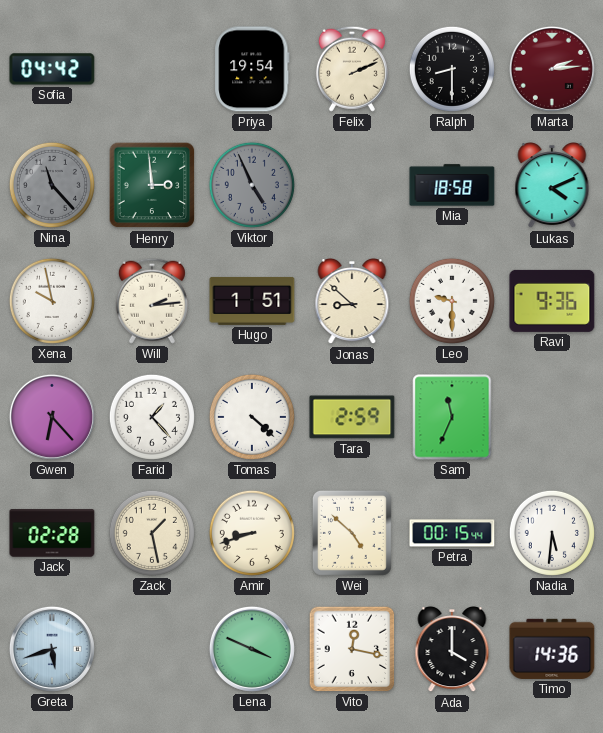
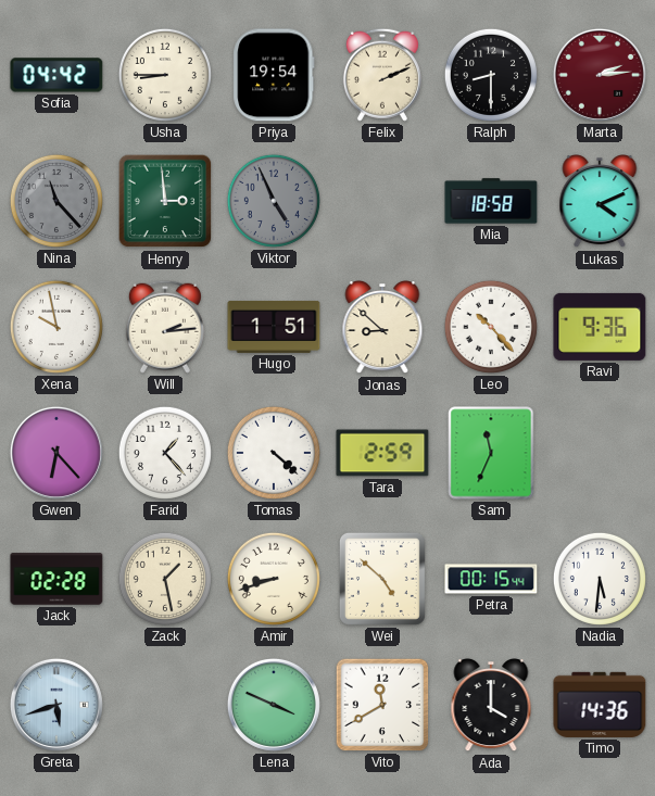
Usha: none -> 8:45 (165, 75)
Leo: 9:30 -> 10:23 (491, 327)
Vito: 12:17 -> 11:40 (382, 705)
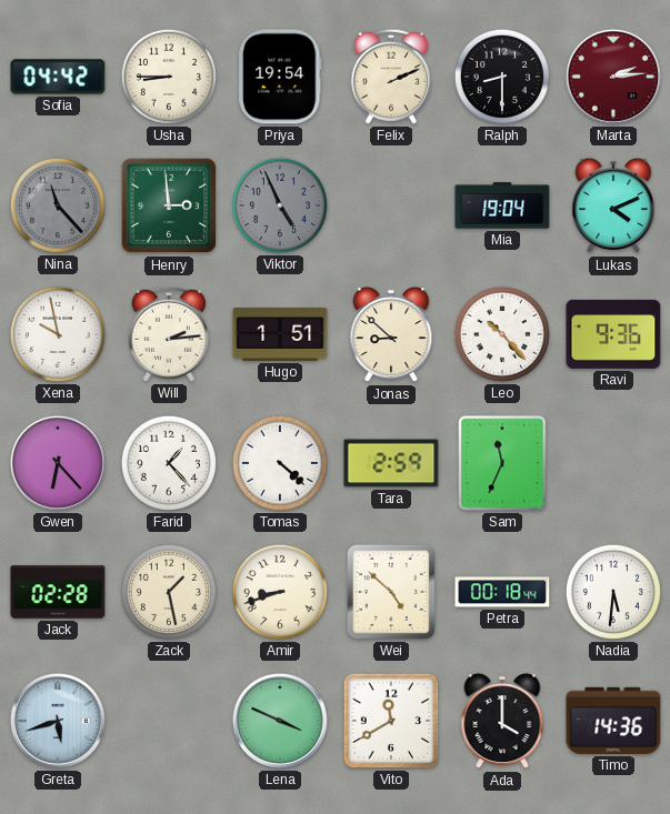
Mia: 18:58 -> 19:04 (502, 205)
Petra: 00:15 -> 00:18 (502, 592)
